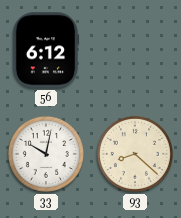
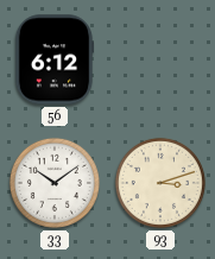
33: 10:02 -> 10:09 (55, 183)
93: 8:22 -> 3:12 (160, 183)
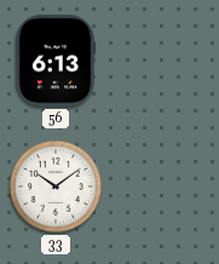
56: 6:12 -> 6:13 (56, 61)
93: 3:12 -> none (160, 183)
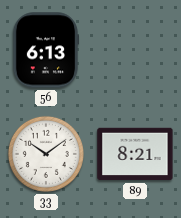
89: none -> 8:21 (135, 154)
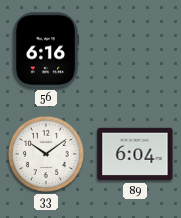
56: 6:13 -> 6:16 (46, 50)
89: 8:21 -> 6:04 (135, 154)
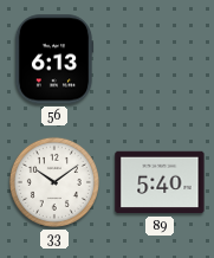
56: 6:16 -> 6:13 (54, 59)
89: 6:04 -> 5:40 (160, 182)
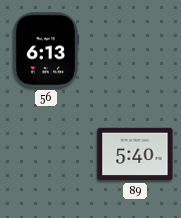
33: 10:09 -> none (54, 182)
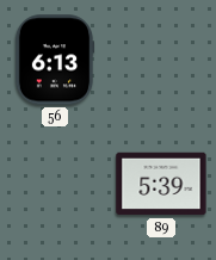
89: 5:40 -> 5:39 (161, 184)
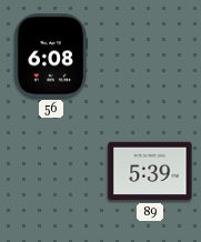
56: 6:13 -> 6:08 (51, 56)
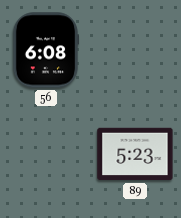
89: 5:39 -> 5:23 (135, 154)
